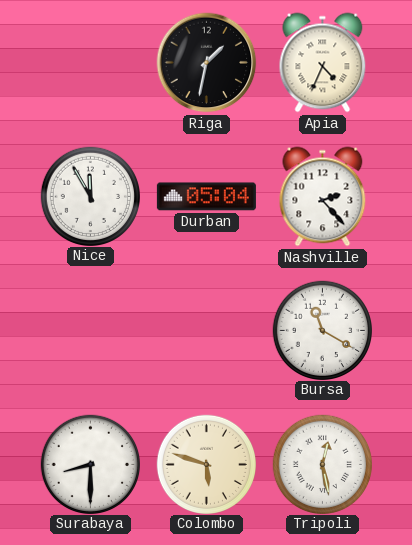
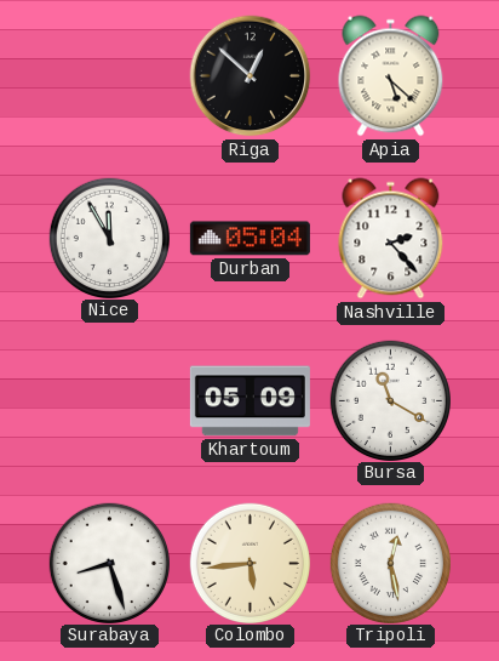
Riga: 1:32 -> 12:52 (251, 76)
Apia: 4:34 -> 5:22 (391, 76)
Khartoum: none -> 05:09 (249, 401)
Surabaya: 8:30 -> 8:27 (109, 563)
Colombo: 5:48 -> 5:44 (249, 563)
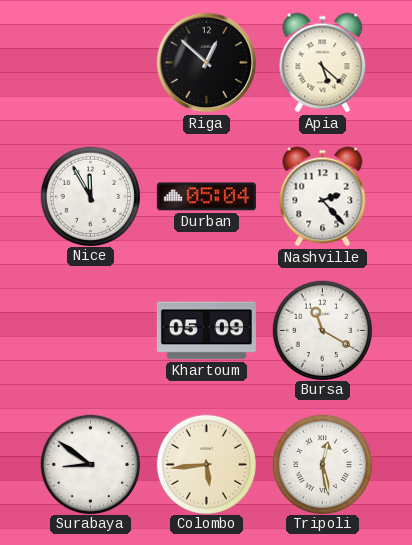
Surabaya: 8:27 -> 8:51 (90, 464)
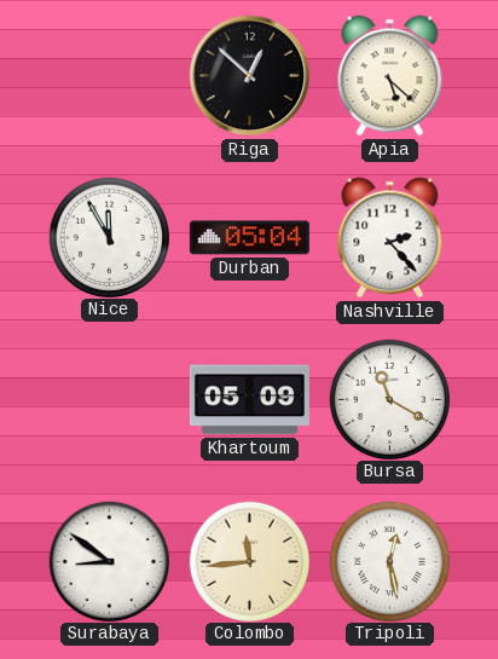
Colombo: 5:44 -> 11:44 (249, 561)
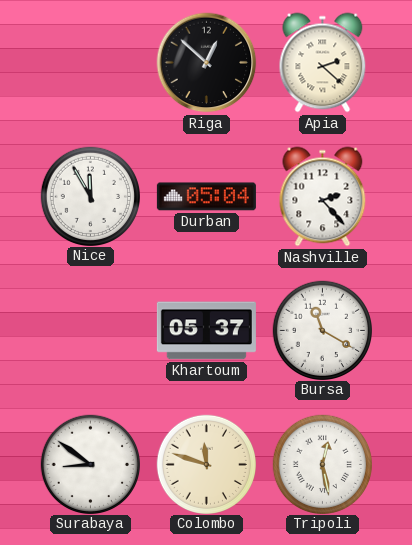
Apia: 5:22 -> 2:22 (323, 63)
Khartoum: 05:09 -> 05:37 (206, 331)
Colombo: 11:44 -> 11:48 (206, 464)
